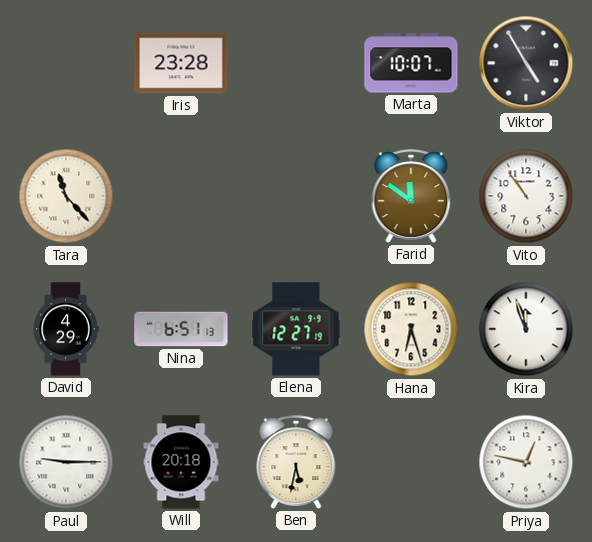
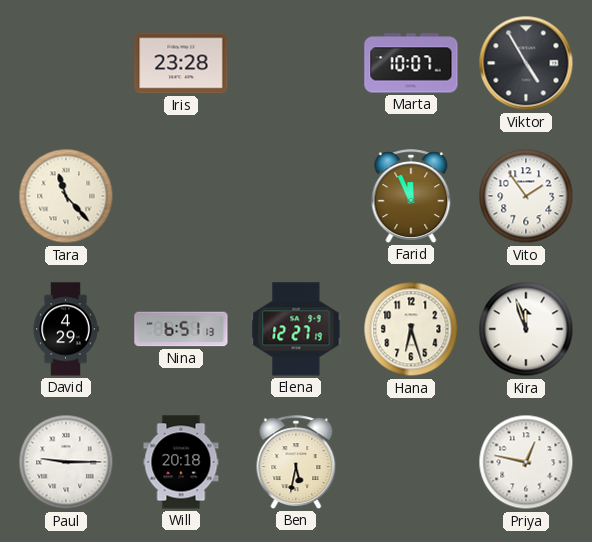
Farid: 11:51 -> 11:56 (411, 196)
Vito: 10:54 -> 1:54 (526, 196)
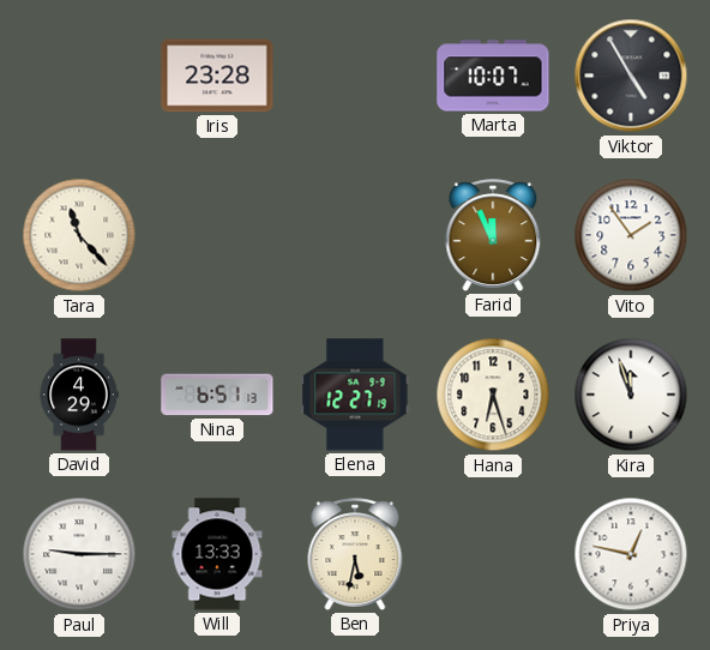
Will: 20:18 -> 13:33 (217, 554)
